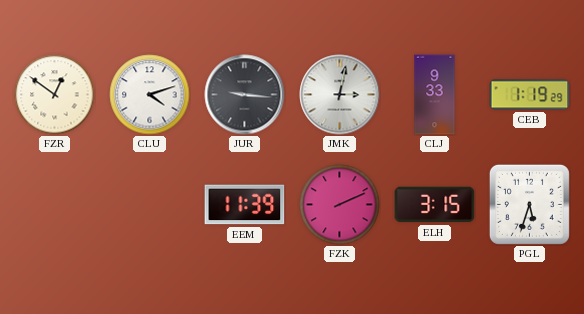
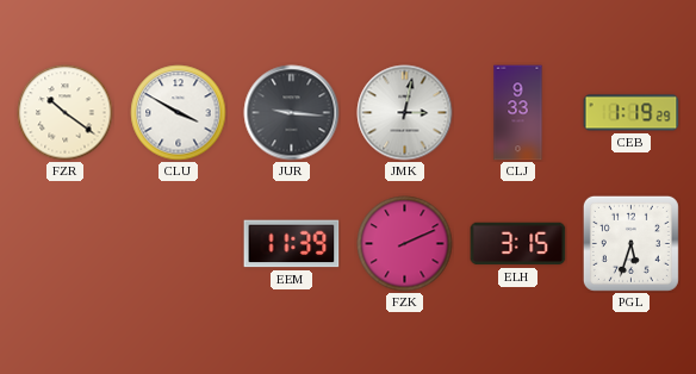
FZR: 12:51 -> 10:21 (66, 113)
CLU: 4:12 -> 3:50 (179, 113)
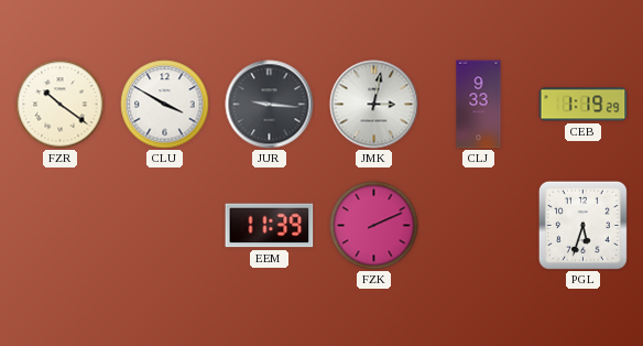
ELH: 3:15 -> none (518, 244)
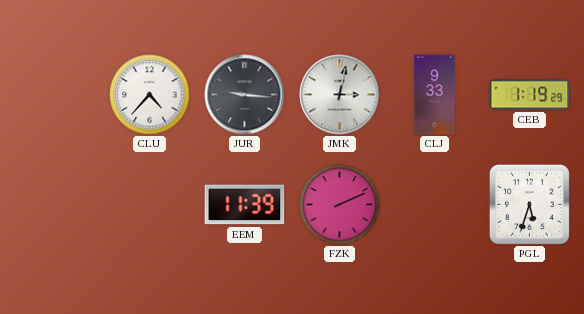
FZR: 10:21 -> none (61, 105)
CLU: 3:50 -> 4:37 (150, 95)
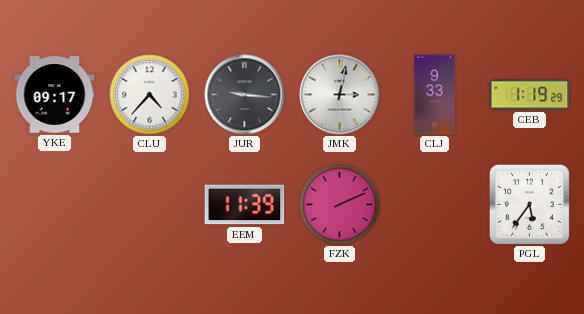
YKE: none -> 09:17 (55, 95)
PGL: 5:33 -> 5:36 (529, 204)
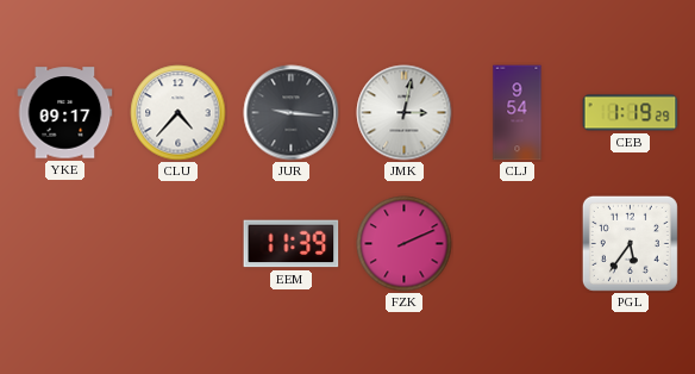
CLJ: 9:33 -> 9:54 (518, 113)
